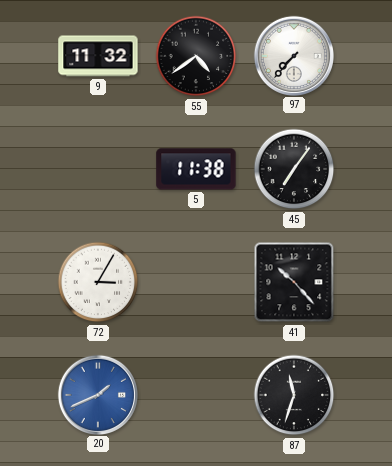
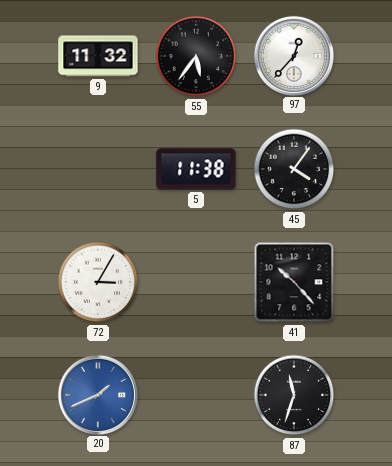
55: 4:39 -> 5:36 (196, 56)
97: 7:37 -> 12:37 (293, 55)
45: 7:06 -> 4:06 (294, 169)
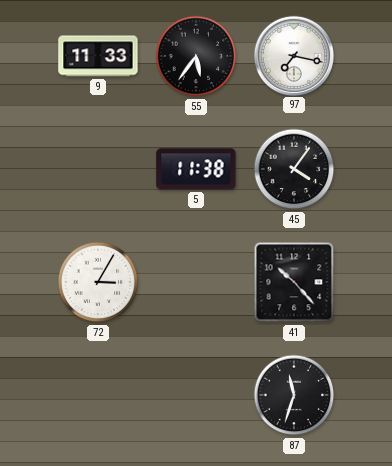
9: 11:32 -> 11:33 (98, 56)
97: 12:37 -> 7:17 (293, 55)
20: 1:41 -> none (97, 394)
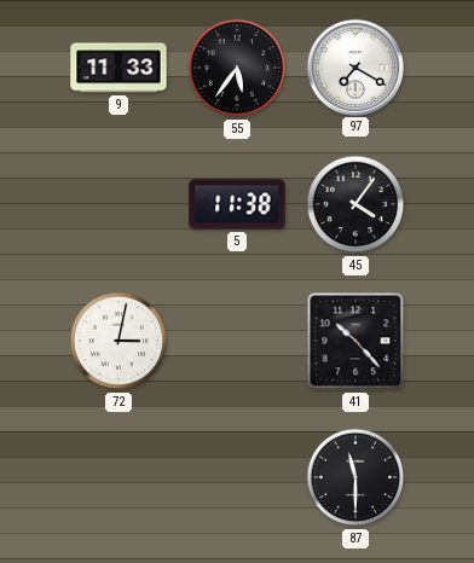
97: 7:17 -> 7:20 (354, 66)
72: 3:05 -> 3:02 (118, 341)
87: 11:33 -> 11:30 (355, 477)
